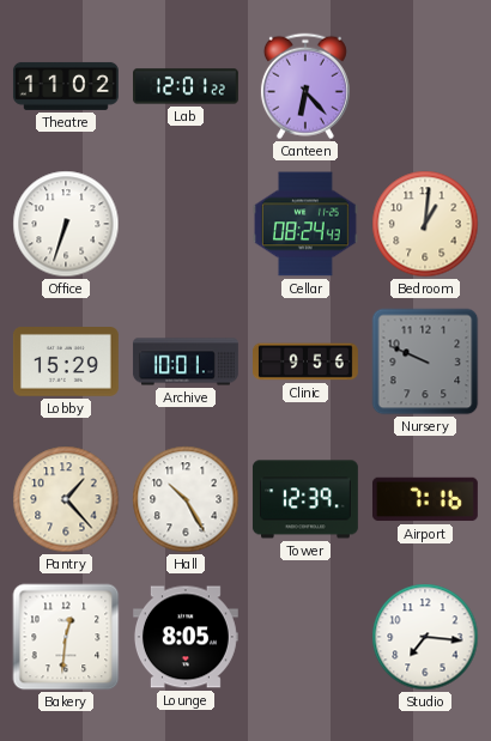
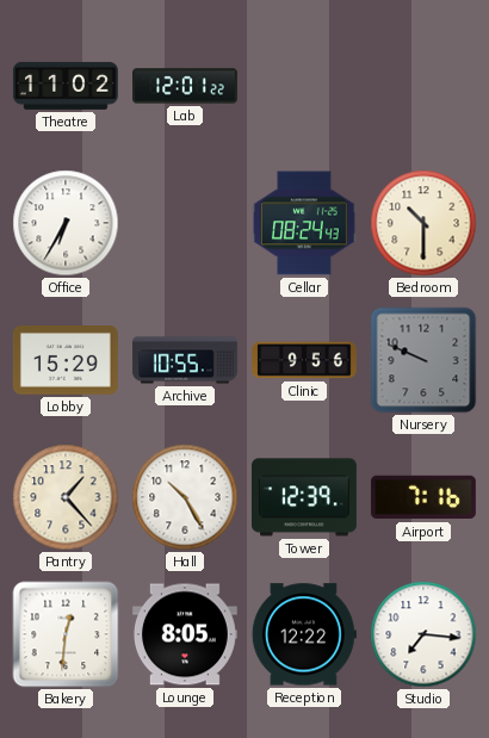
Canteen: 6:23 -> none (305, 86)
Office: 6:33 -> 6:35 (66, 223)
Bedroom: 1:01 -> 10:30 (423, 223)
Archive: 10:01 -> 10:55 (185, 360)
Reception: none -> 12:22 (304, 634)
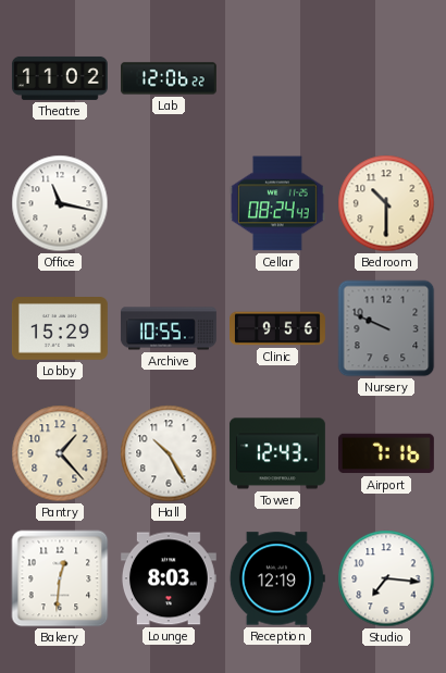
Lab: 12:01 -> 12:06 (170, 78)
Office: 6:35 -> 11:17 (60, 203)
Tower: 12:39 -> 12:43 (277, 453)
Lounge: 8:05 -> 8:03 (169, 578)
Reception: 12:22 -> 12:19 (277, 578)
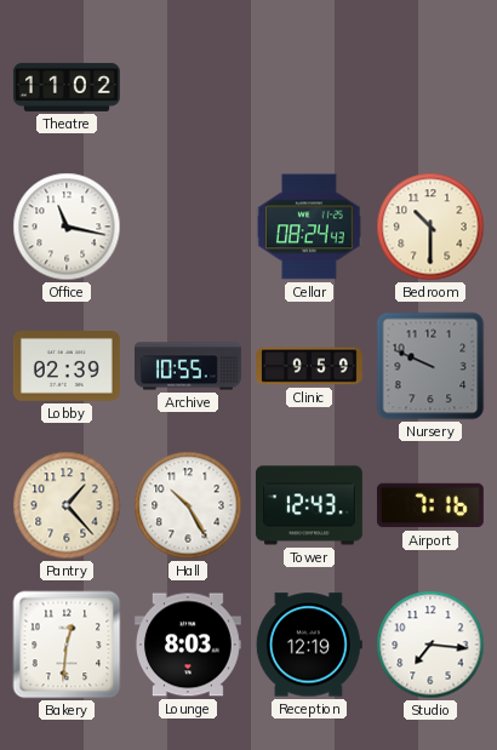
Lab: 12:06 -> none (170, 78)
Lobby: 15:29 -> 02:39 (67, 367)
Clinic: 9:56 -> 9:59 (310, 366)
